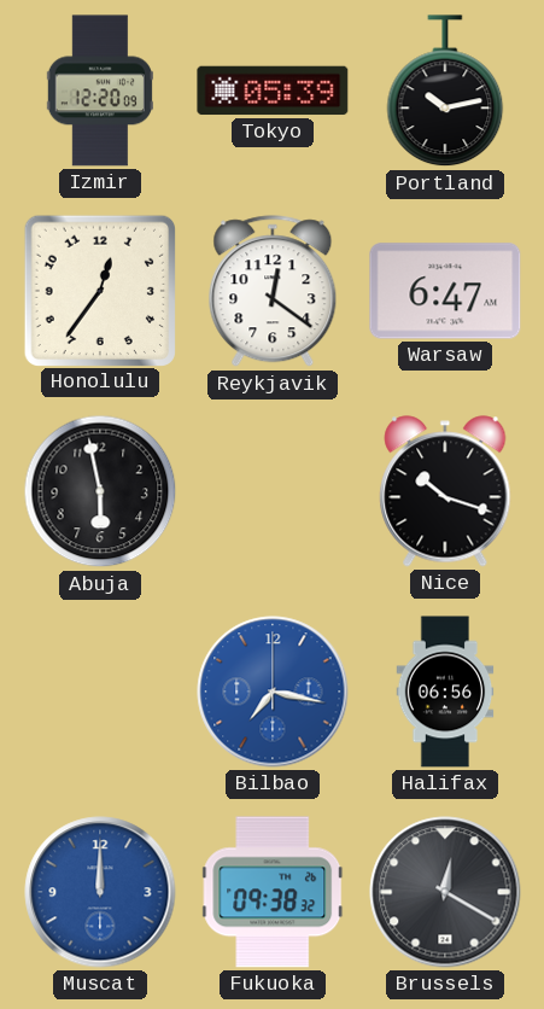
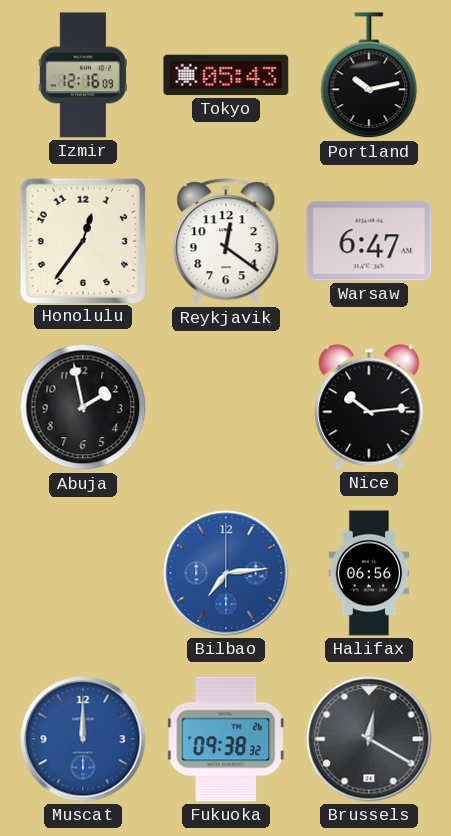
Izmir: 12:20 -> 12:16 (83, 75)
Tokyo: 05:39 -> 05:43 (226, 75)
Abuja: 5:58 -> 1:58 (83, 407)
Nice: 10:18 -> 10:14 (369, 407)
Bilbao: 7:17 -> 7:14 (226, 573)
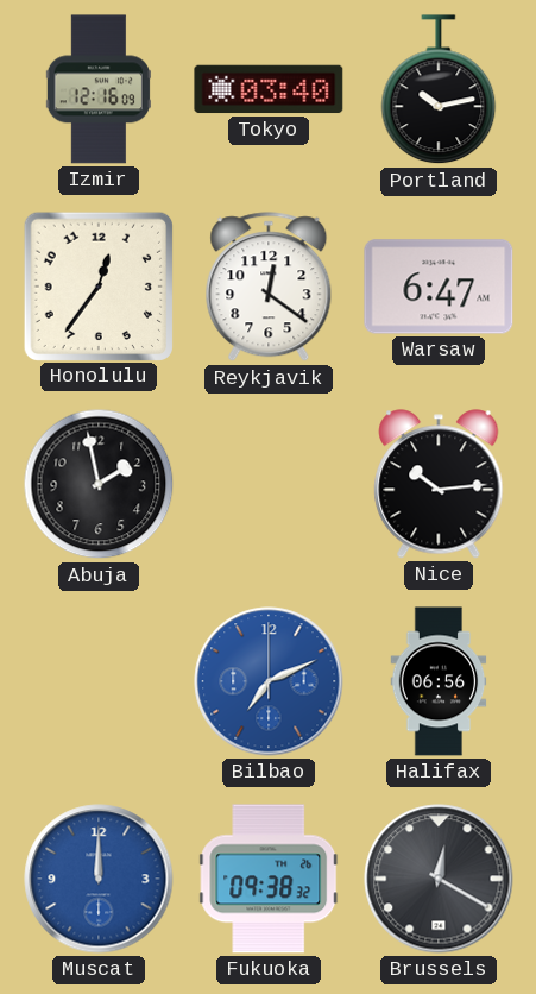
Tokyo: 05:43 -> 03:40 (269, 89)
Bilbao: 7:14 -> 7:11 (269, 681)
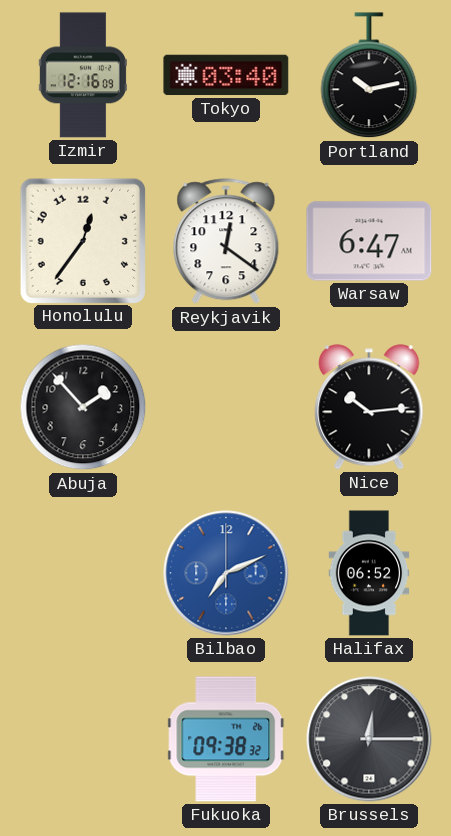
Abuja: 1:58 -> 1:53 (83, 407)
Halifax: 06:56 -> 06:52 (369, 573)
Muscat: 12:00 -> none (99, 879)
Brussels: 12:20 -> 12:15 (369, 739)
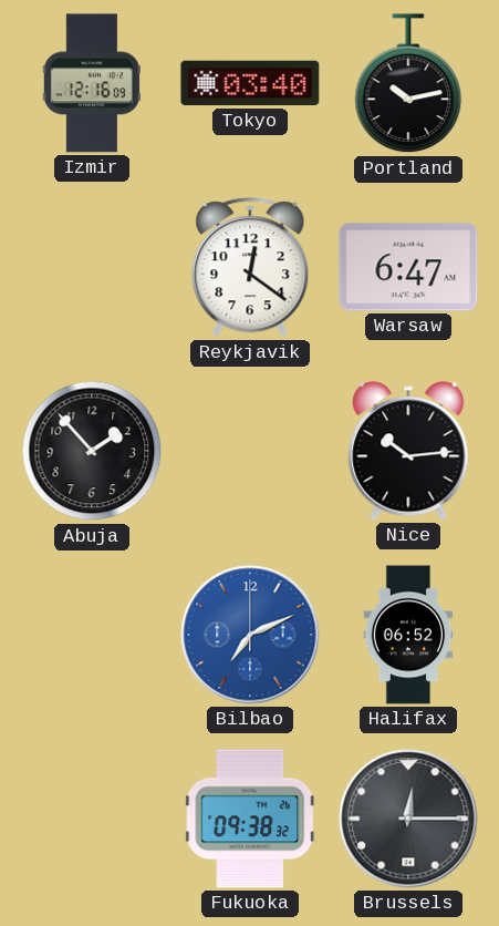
Honolulu: 12:36 -> none (82, 240)
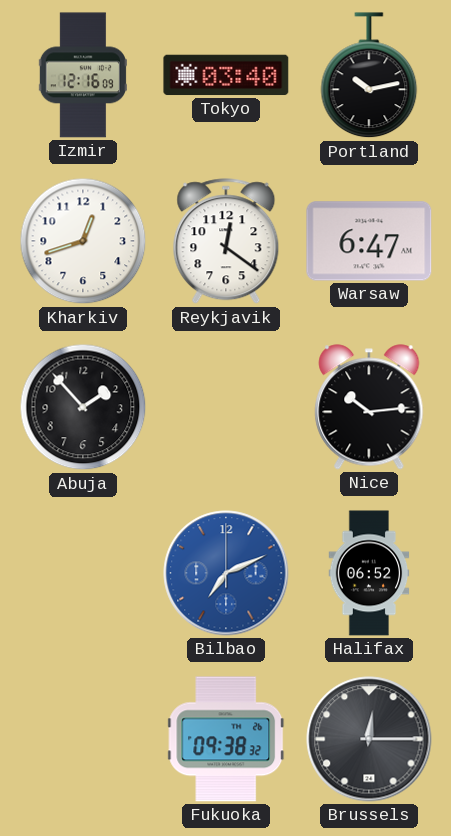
Kharkiv: none -> 12:42 (83, 241)
